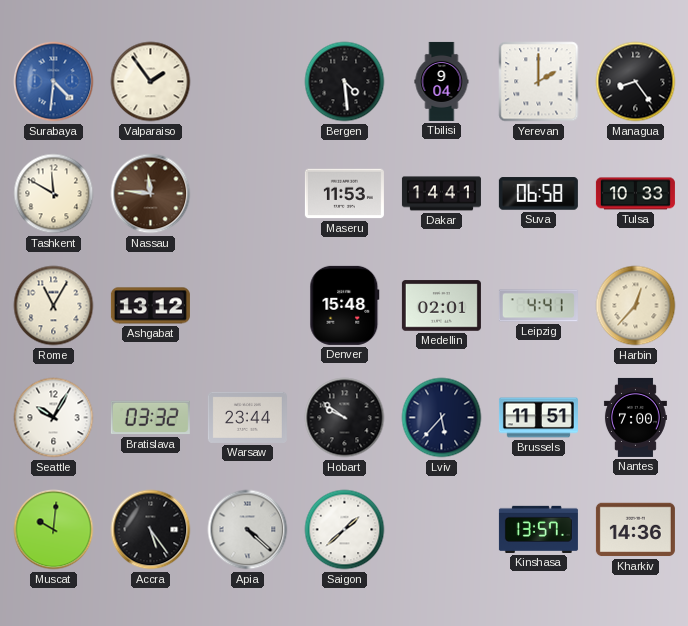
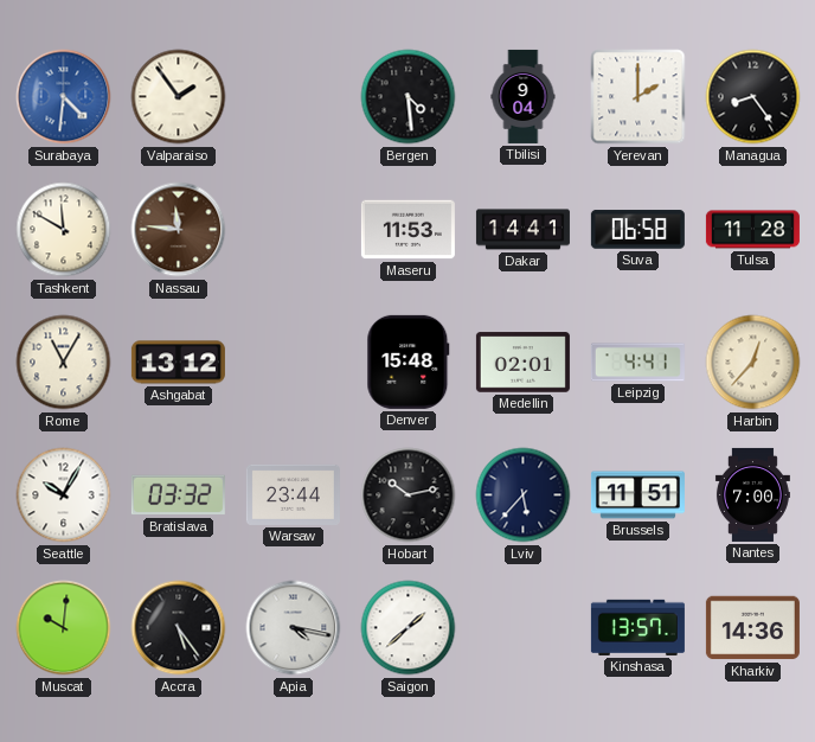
Tulsa: 10:33 -> 11:28 (752, 230)
Hobart: 9:51 -> 10:13 (409, 495)
Apia: 4:22 -> 4:17 (294, 628)
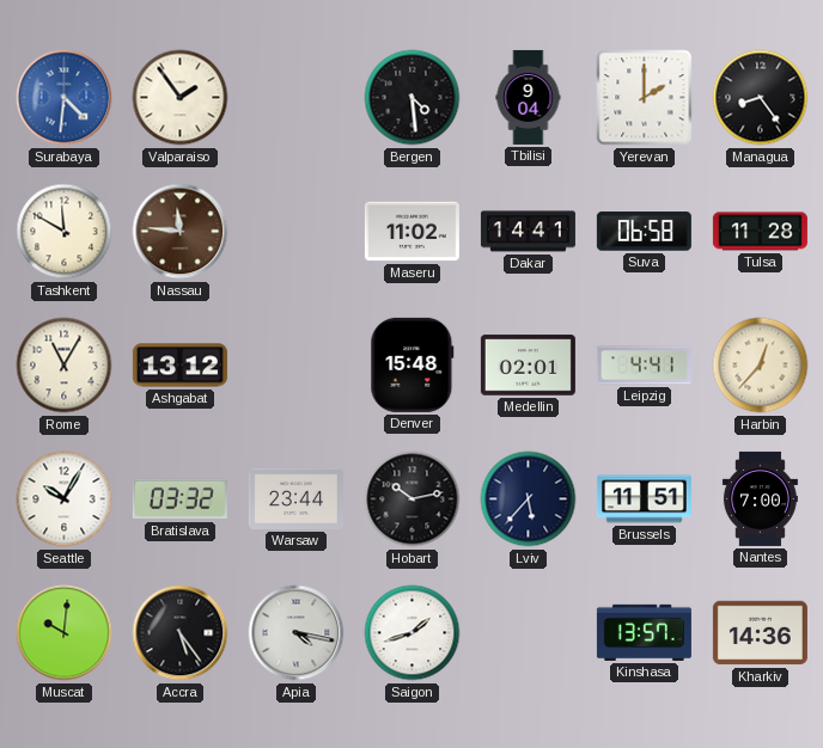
Maseru: 11:53 -> 11:02 (411, 232)
Saigon: 1:38 -> 1:42 (413, 633)
